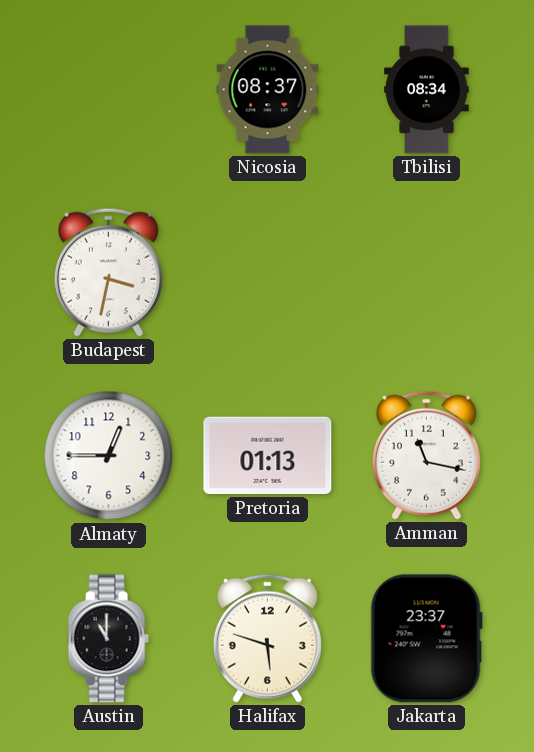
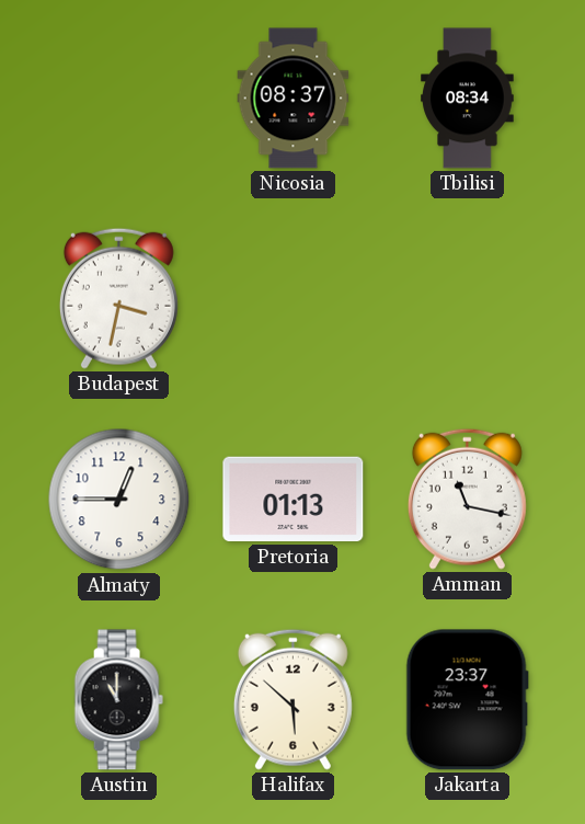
Halifax: 5:48 -> 5:52 (292, 699)
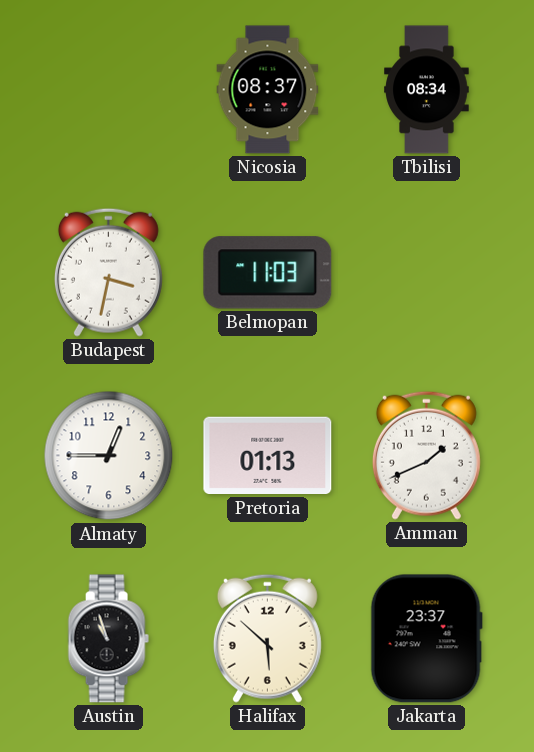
Belmopan: none -> 11:03 (268, 273)
Amman: 11:17 -> 1:41 (426, 455)
Austin: 11:00 -> 10:57 (108, 639)
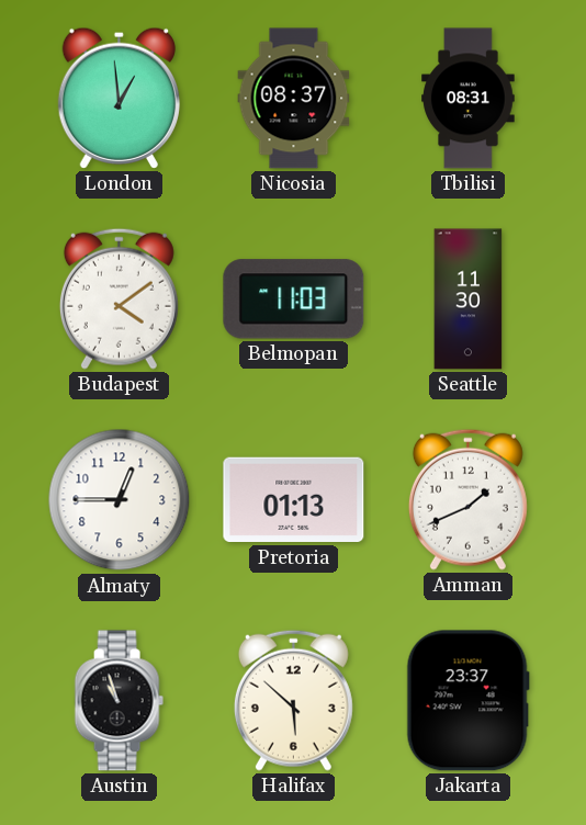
London: none -> 12:59 (119, 98)
Tbilisi: 08:34 -> 08:31 (469, 99)
Budapest: 3:32 -> 4:09 (119, 298)
Seattle: none -> 11:30 (469, 300)
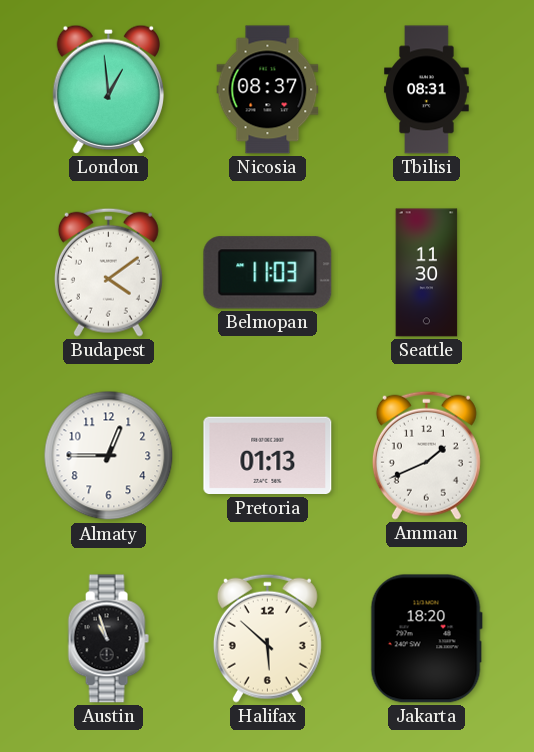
Jakarta: 23:37 -> 18:20 (426, 639)
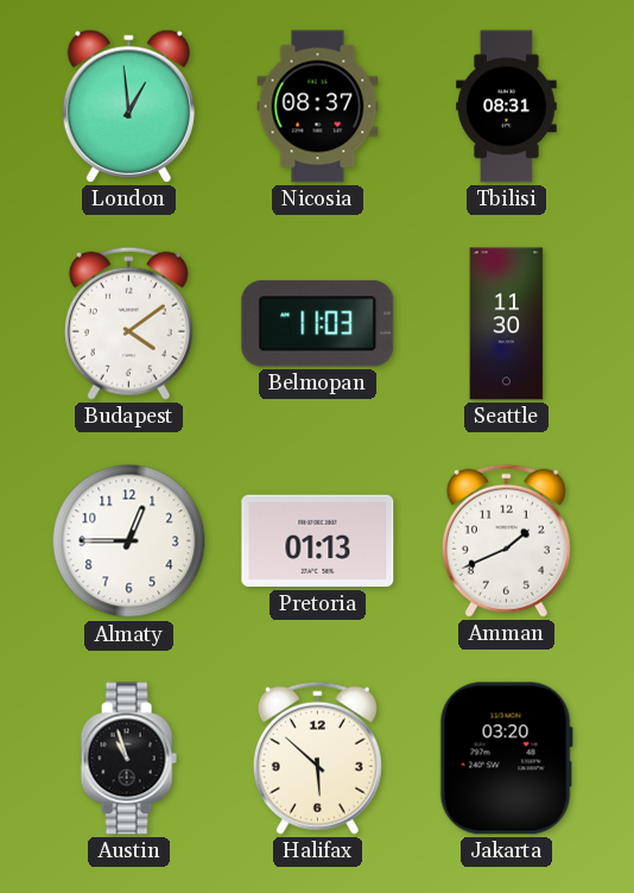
Jakarta: 18:20 -> 03:20 (506, 759)
